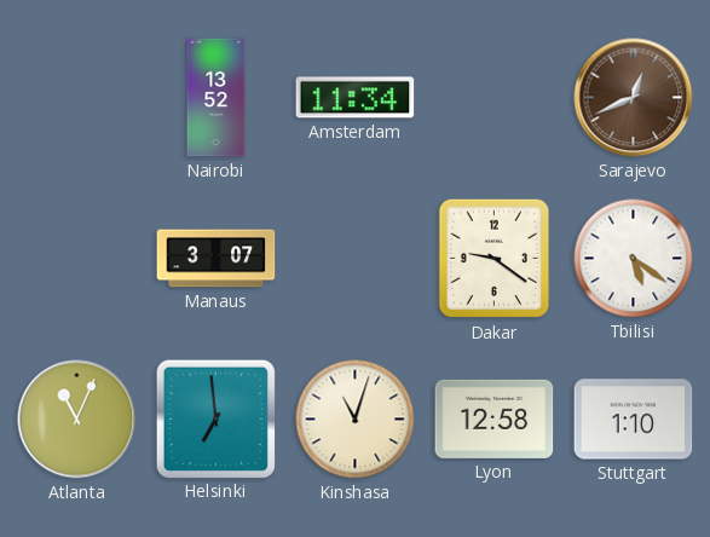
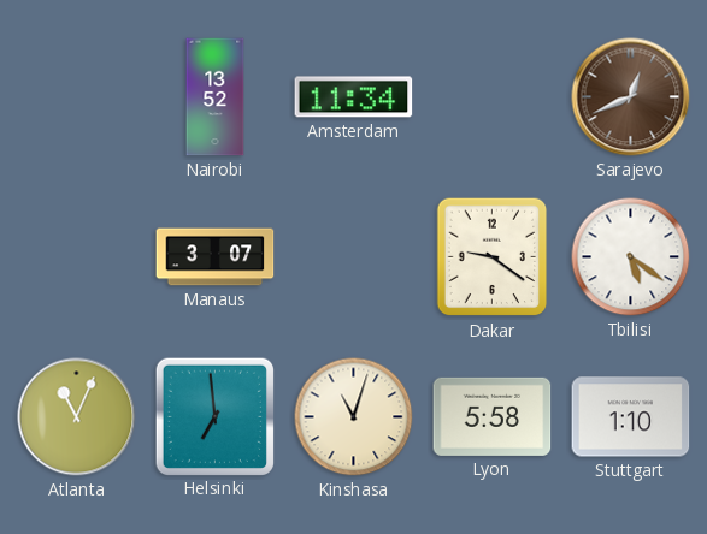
Lyon: 12:58 -> 5:58 (493, 416)
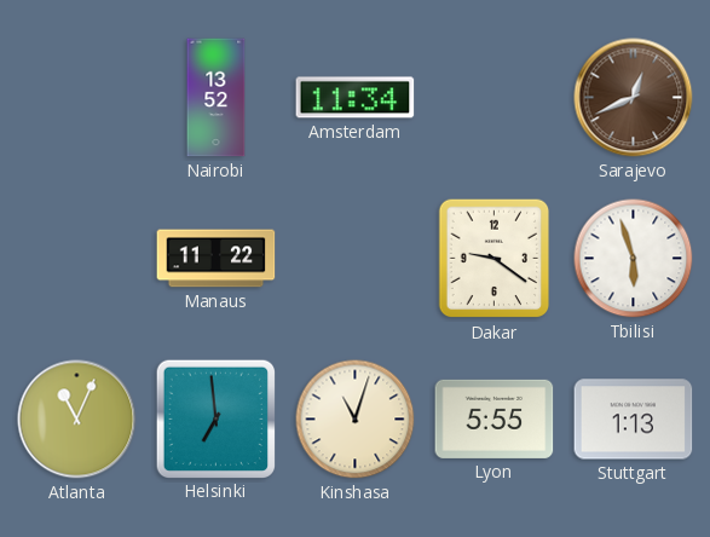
Manaus: 3:07 -> 11:22 (217, 259)
Tbilisi: 5:21 -> 5:57 (634, 259)
Lyon: 5:58 -> 5:55 (495, 418)
Stuttgart: 1:10 -> 1:13 (634, 420)
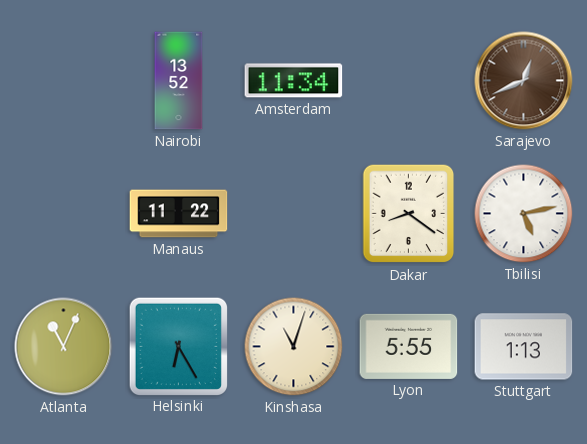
Dakar: 9:21 -> 8:21 (409, 214)
Tbilisi: 5:57 -> 5:13 (524, 214)
Helsinki: 6:59 -> 6:25 (178, 346)
